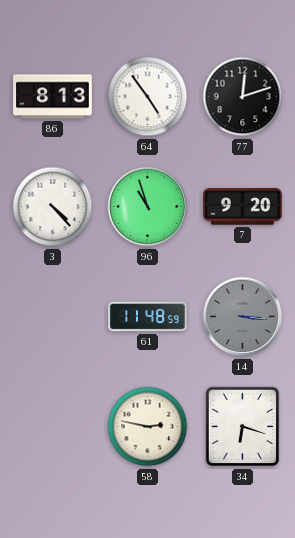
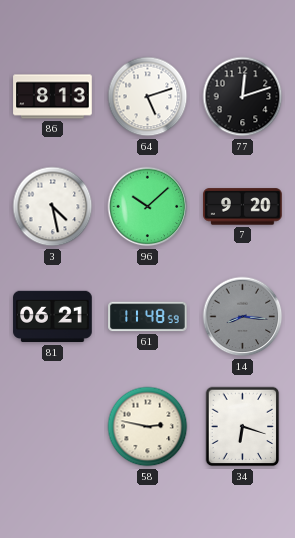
64: 4:54 -> 5:12 (148, 97)
3: 4:23 -> 4:28 (53, 207)
96: 10:57 -> 10:08 (148, 207)
81: none -> 06:21 (53, 317)
14: 3:16 -> 8:16 (243, 317)
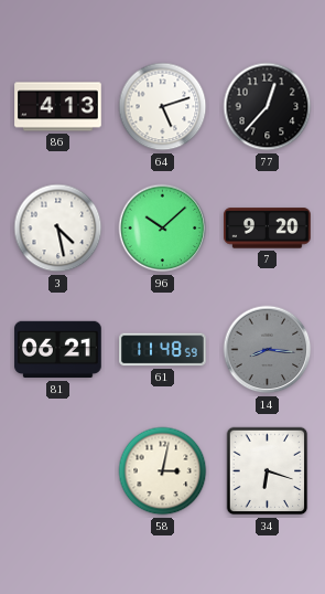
86: 8:13 -> 4:13 (58, 107)
77: 12:12 -> 12:37 (268, 107)
58: 2:47 -> 3:02 (163, 471)
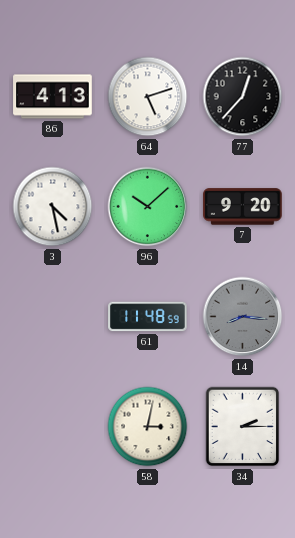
81: 06:21 -> none (58, 350)
34: 6:18 -> 2:15 (243, 427)
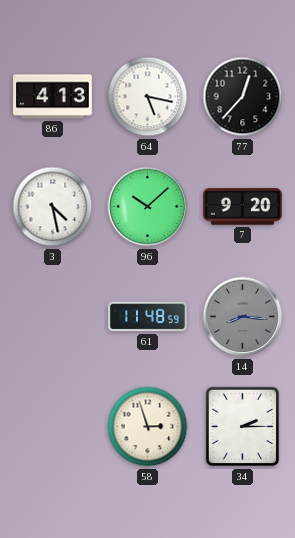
64: 5:12 -> 5:17 (148, 97)
58: 3:02 -> 2:57 (148, 427)
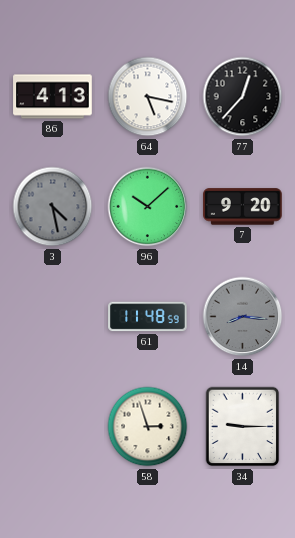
3 dial: white -> grey (53, 207)
34: 2:15 -> 9:15 (243, 427)
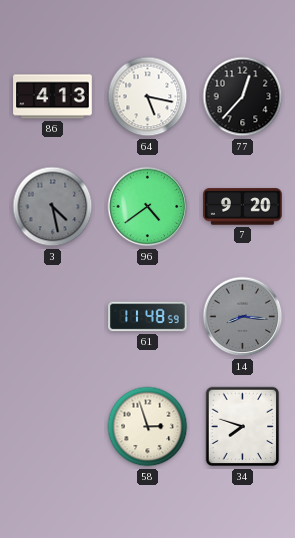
96: 10:08 -> 4:39 (148, 207)
34: 9:15 -> 7:48 (243, 427)
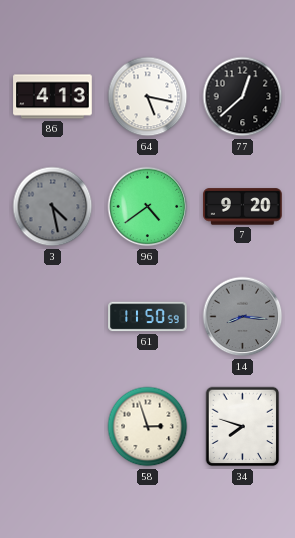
77: 12:37 -> 12:38 (243, 97)
61: 11:48 -> 11:50 (148, 317)
